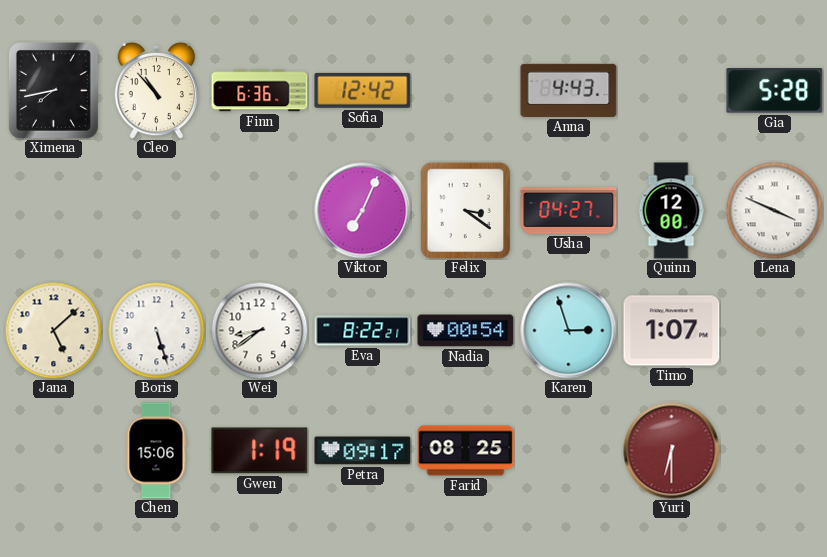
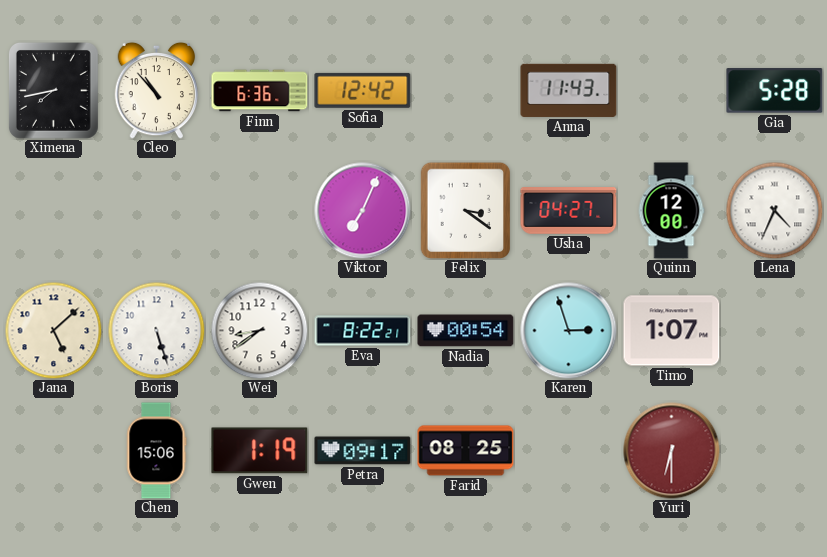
Anna: 4:43 -> 11:43 (569, 90)
Lena: 3:49 -> 4:34 (774, 210)
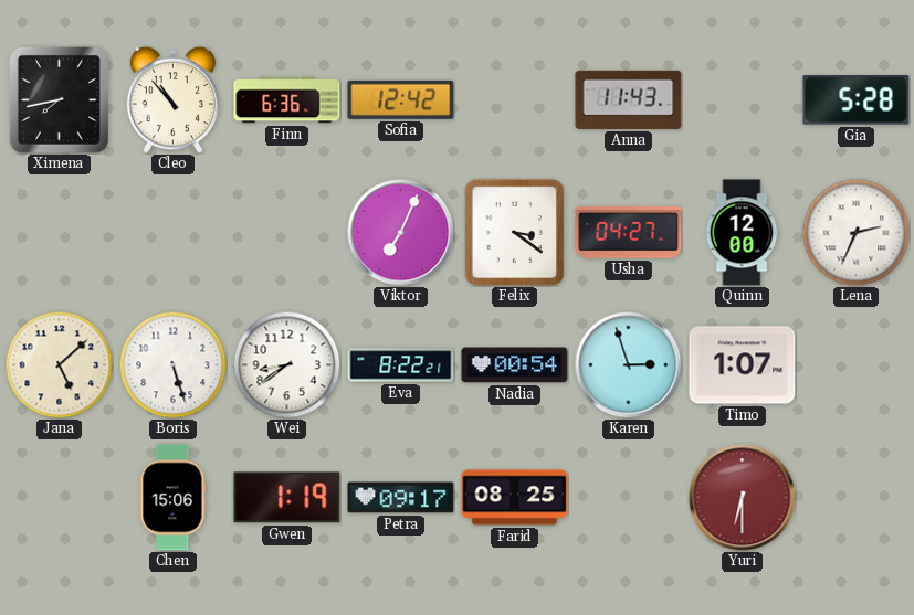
Lena: 4:34 -> 2:34 (855, 232)
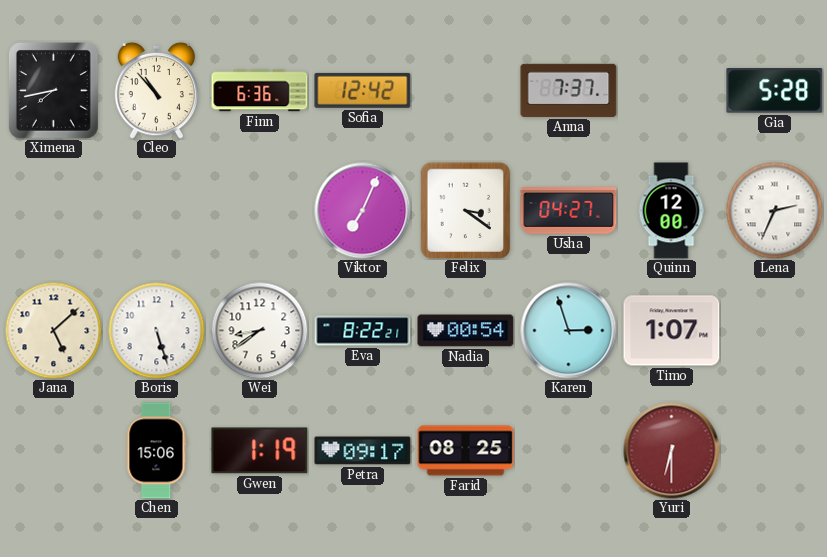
Anna: 11:43 -> 7:37 (569, 90)
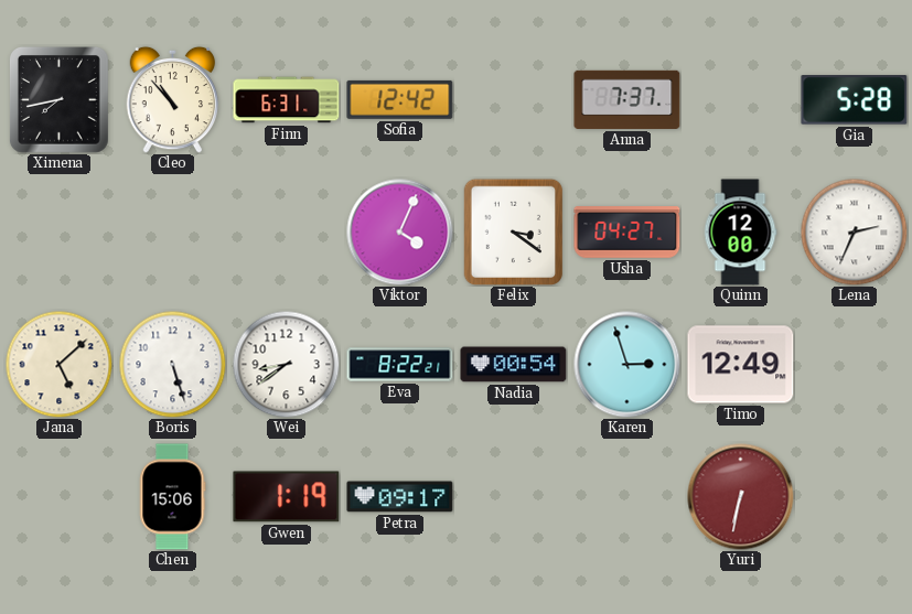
Finn: 6:36 -> 6:31 (287, 100)
Viktor: 7:04 -> 4:04 (400, 233)
Timo: 1:07 -> 12:49 (741, 365)
Farid: 08:25 -> none (466, 451)
Yuri: 6:30 -> 6:32 (741, 497)
